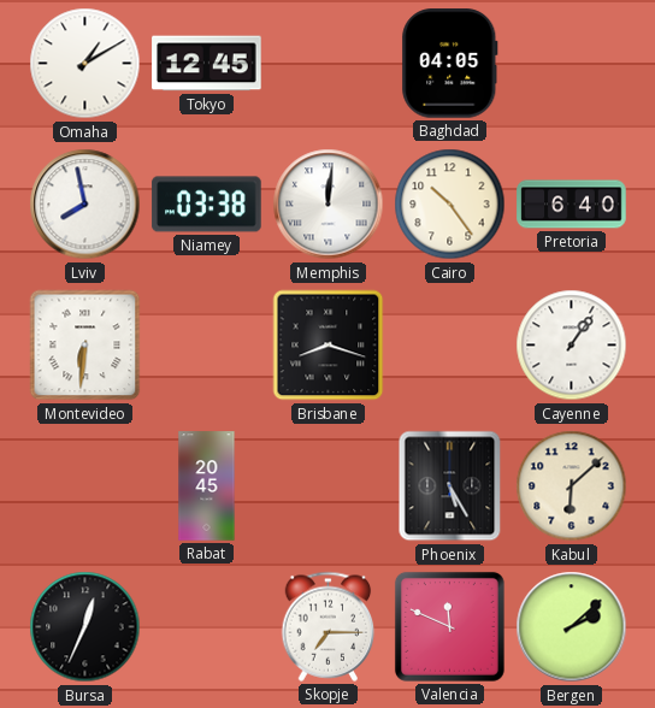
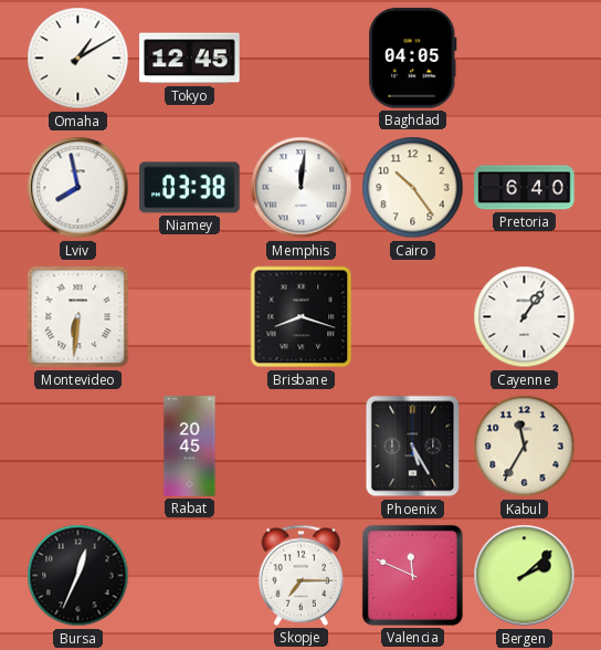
Kabul: 6:08 -> 11:35 (525, 447)
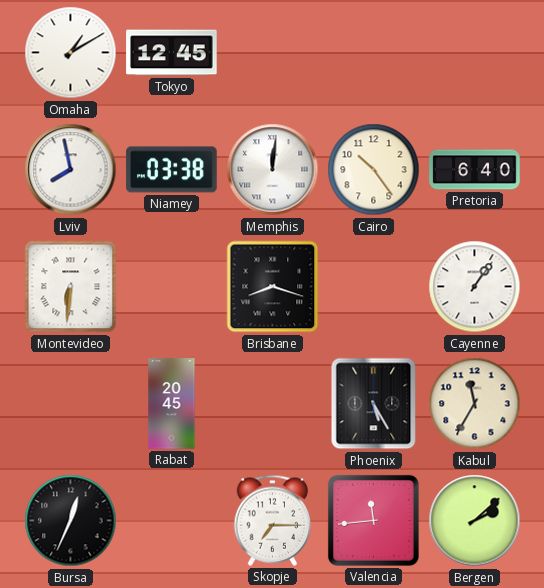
Baghdad: 04:05 -> none (413, 59)
Valencia: 11:49 -> 11:44 (373, 520)
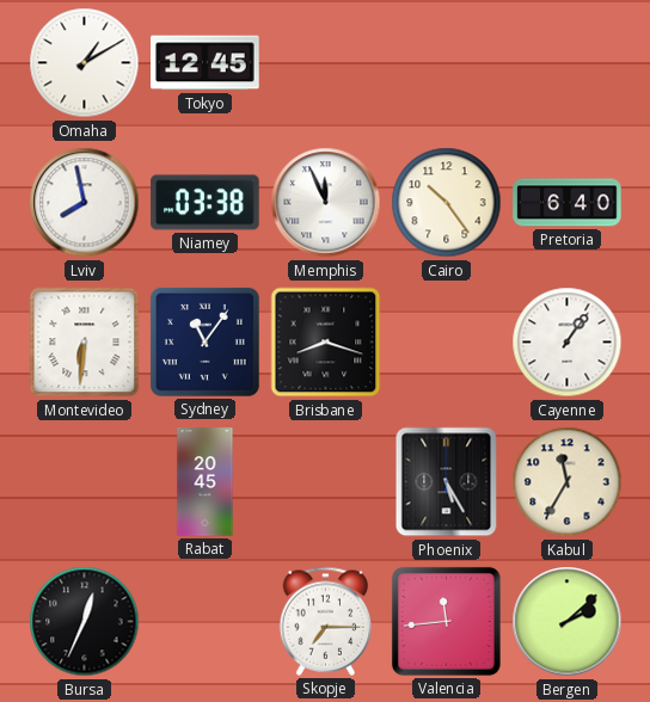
Memphis: 12:01 -> 11:56 (326, 203)
Sydney: none -> 11:06 (204, 341)
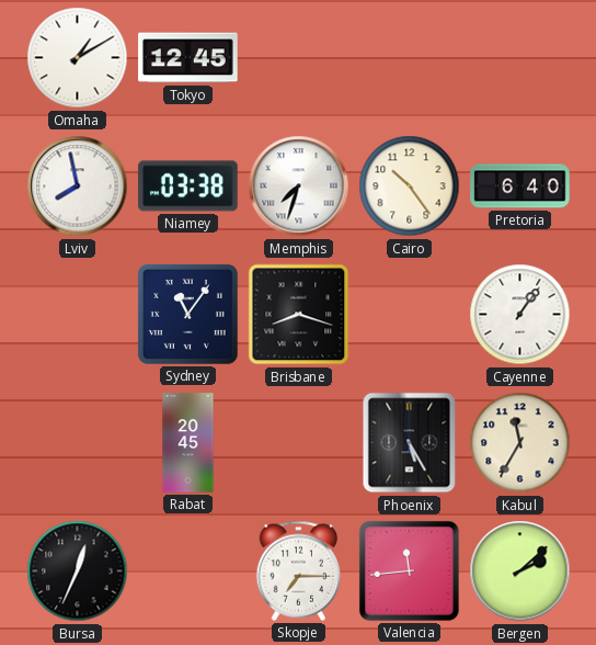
Memphis: 11:56 -> 7:33 (299, 186)
Montevideo: 6:31 -> none (85, 343)
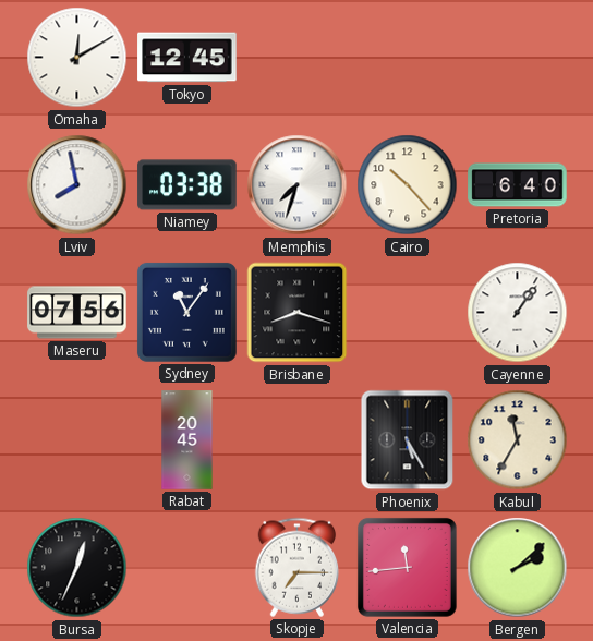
Omaha: 1:10 -> 12:10 (77, 58)
Cairo: 10:24 -> 10:23 (408, 185)
Maseru: none -> 07:56 (77, 313)
